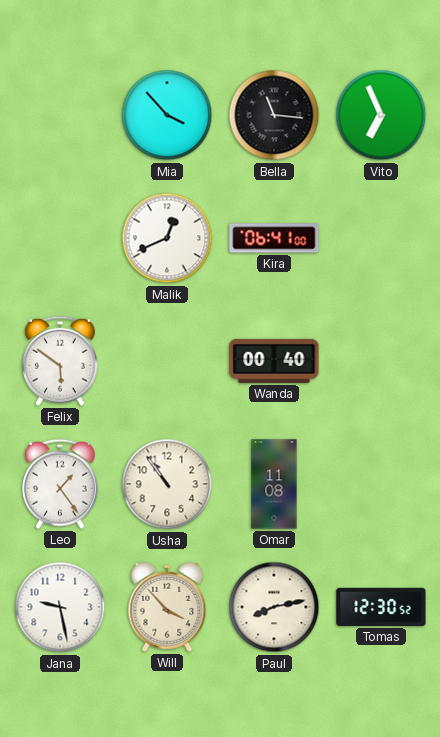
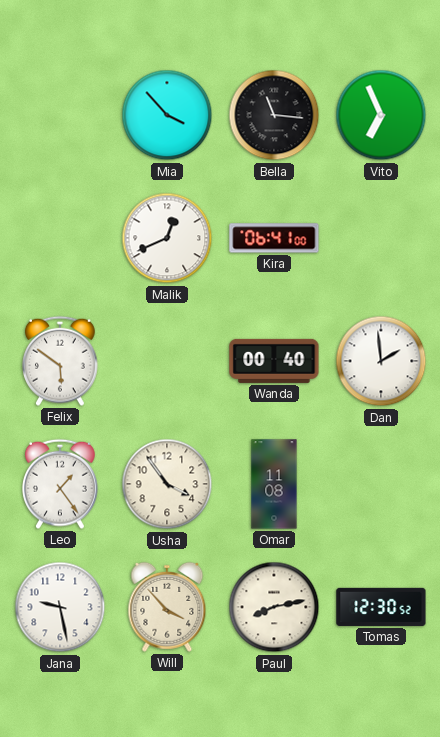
Dan: none -> 1:59 (381, 361)
Usha: 10:54 -> 3:54 (167, 484)
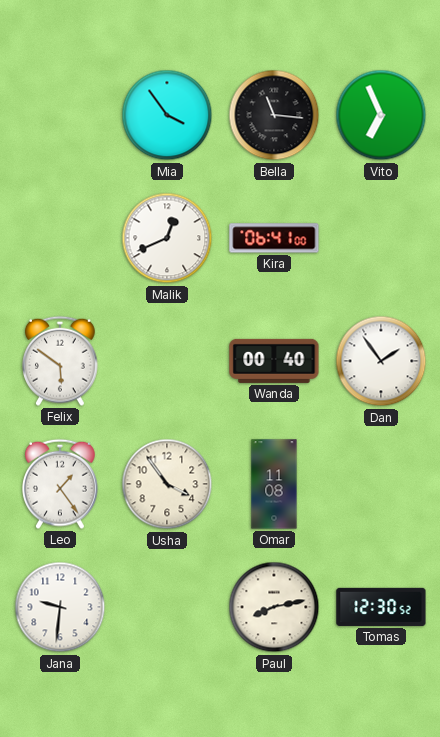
Mia: 3:53 -> 3:54 (167, 115)
Dan: 1:59 -> 1:54 (381, 361)
Jana: 9:28 -> 9:31 (60, 607)
Will: 3:53 -> none (167, 607)
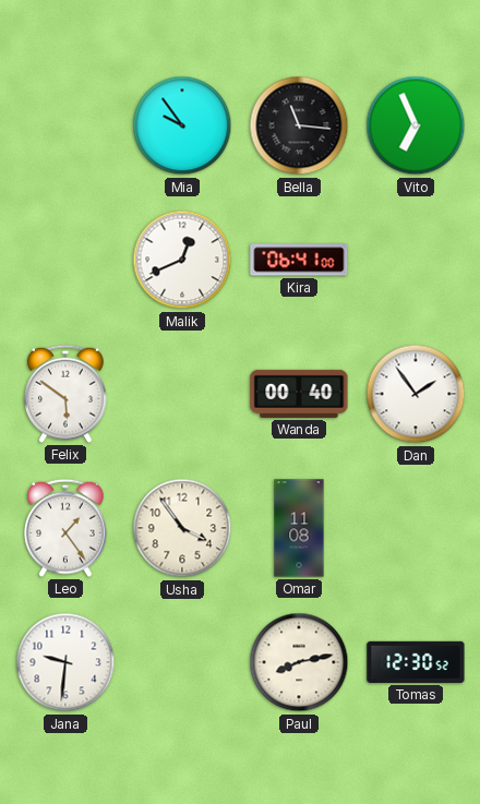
Mia: 3:54 -> 9:54 (182, 125)
